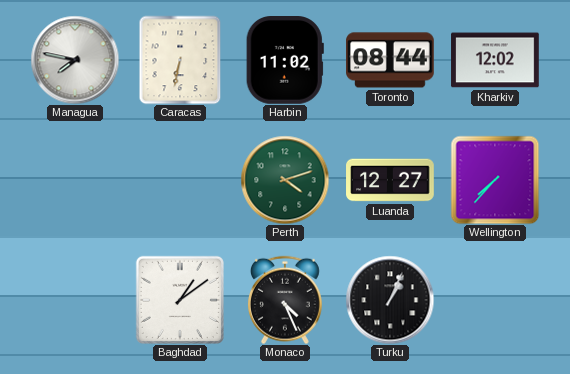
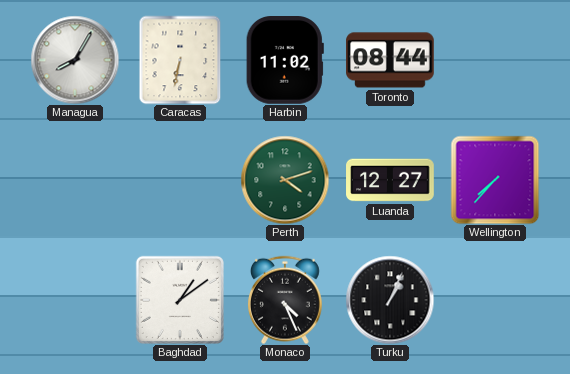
Managua: 7:47 -> 8:05 (75, 60)
Kharkiv: 12:02 -> none (495, 60)
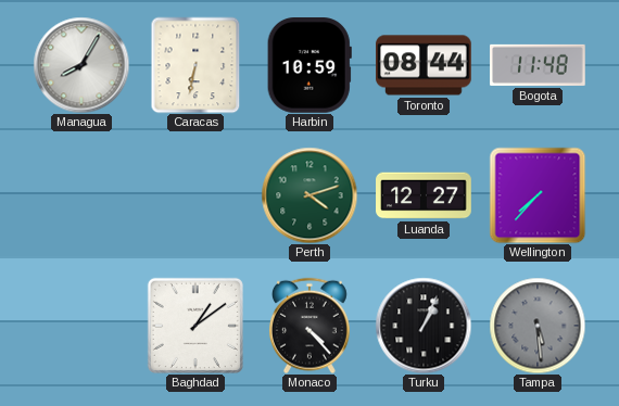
Harbin: 11:02 -> 10:59 (309, 66)
Bogota: none -> 11:48 (539, 65)
Monaco: 4:26 -> 4:23 (309, 326)
Tampa: none -> 5:29 (538, 326)
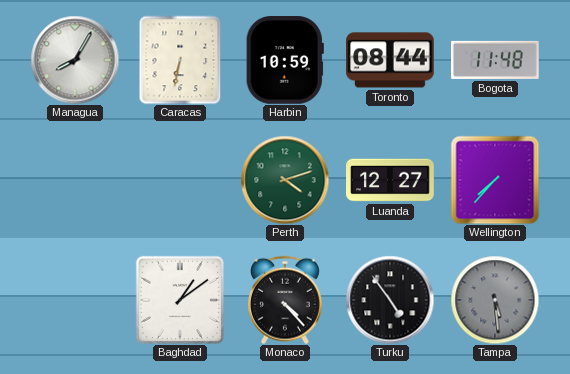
Turku: 1:04 -> 4:54 (390, 300)
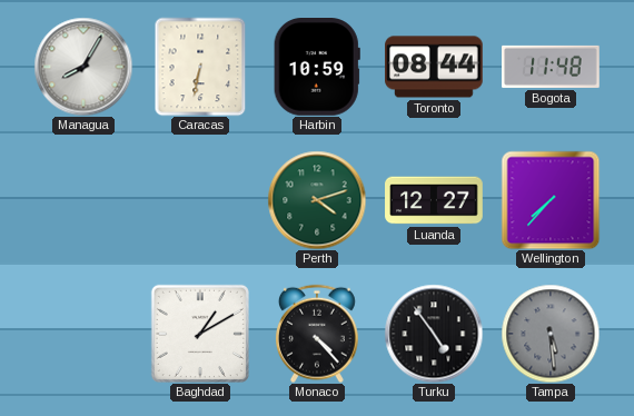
Baghdad: 1:09 -> 1:10 (200, 334)
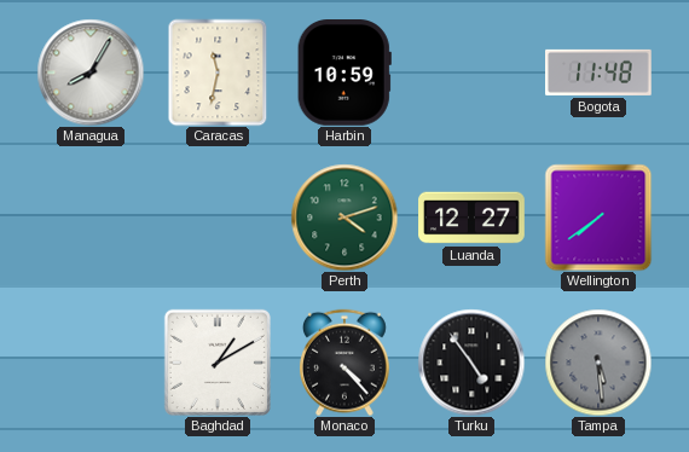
Caracas: 6:32 -> 11:32 (218, 73)
Toronto: 08:44 -> none (434, 67)
Wellington: 7:37 -> 7:39 (598, 218)
